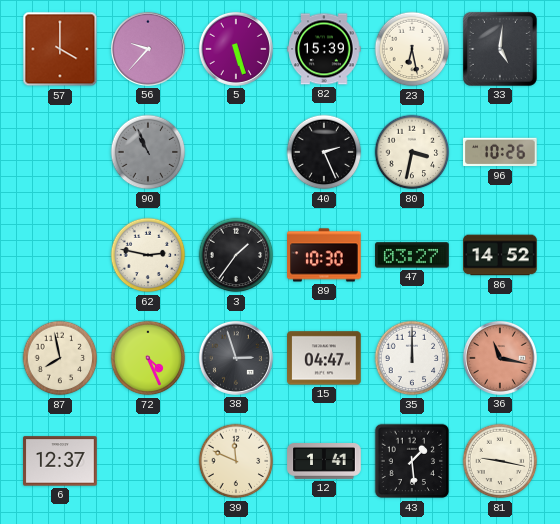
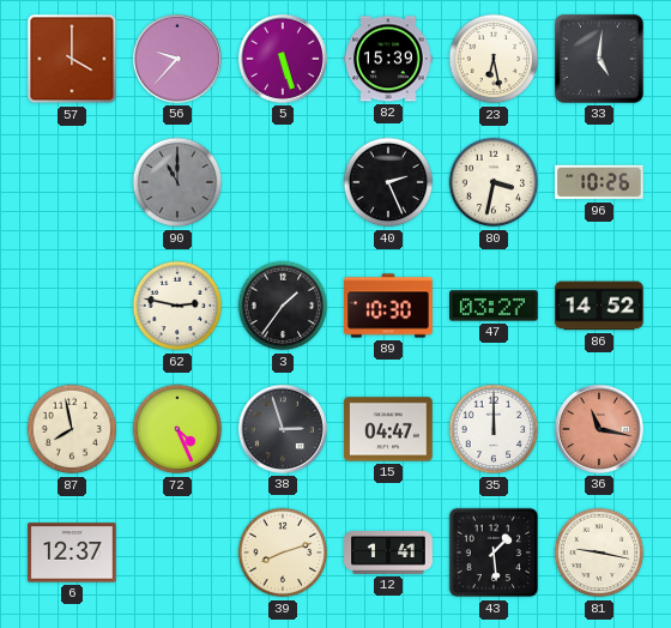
90: 10:56 -> 11:00 (177, 182)
39: 11:49 -> 8:12 (283, 552)
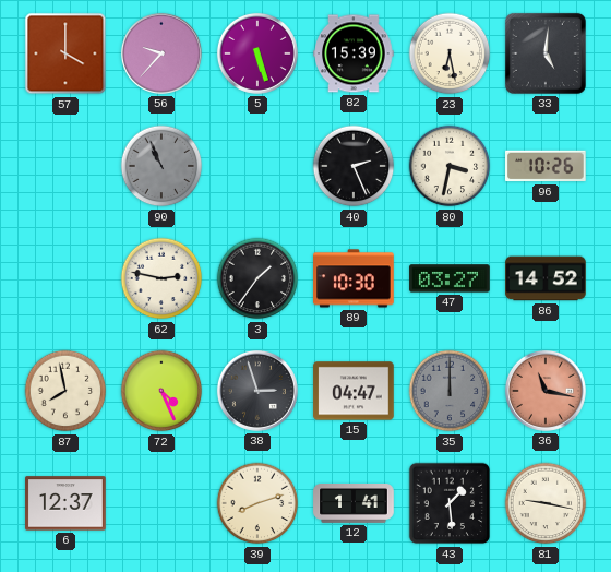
90: 11:00 -> 10:56 (161, 166)
35 dial: white -> grey (450, 391)
